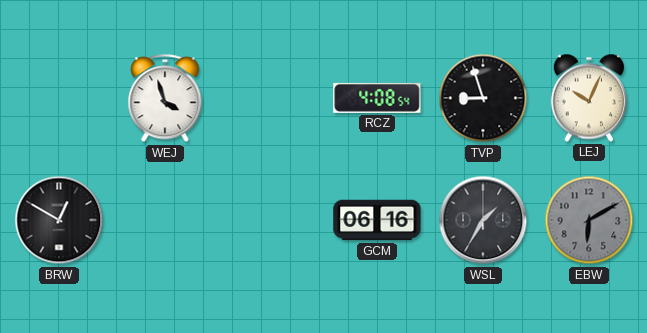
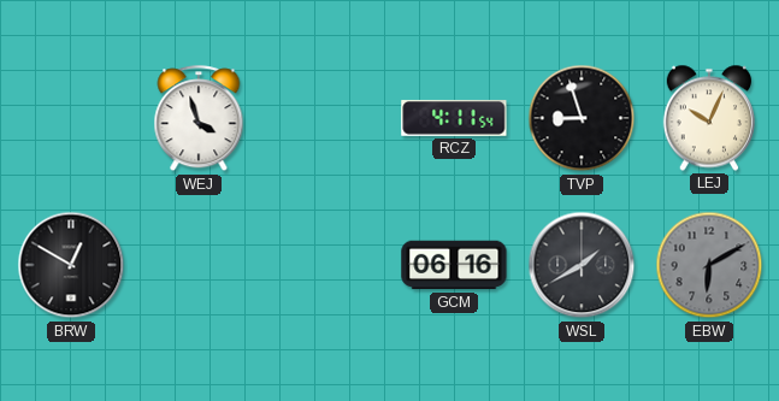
RCZ: 4:08 -> 4:11 (454, 118)
WSL: 1:35 -> 1:40 (582, 265)
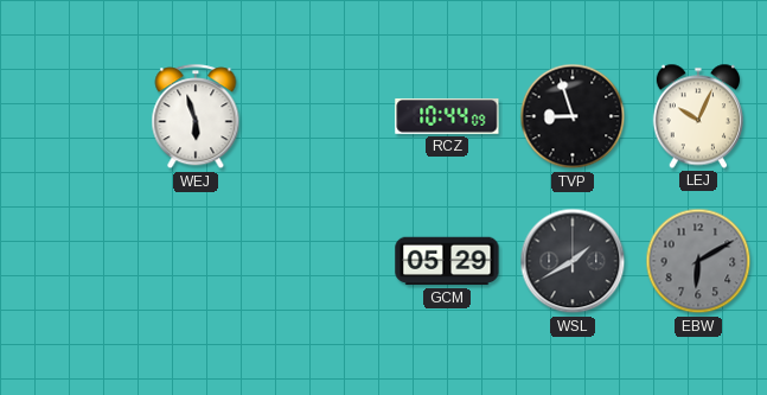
WEJ: 3:57 -> 5:57 (196, 117)
RCZ: 4:11 -> 10:44 (447, 116)
BRW: 12:50 -> none (71, 265)
GCM: 06:16 -> 05:29 (447, 261)
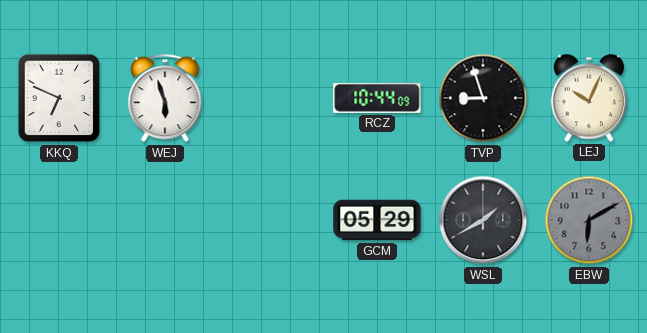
KKQ: none -> 6:49 (59, 98)
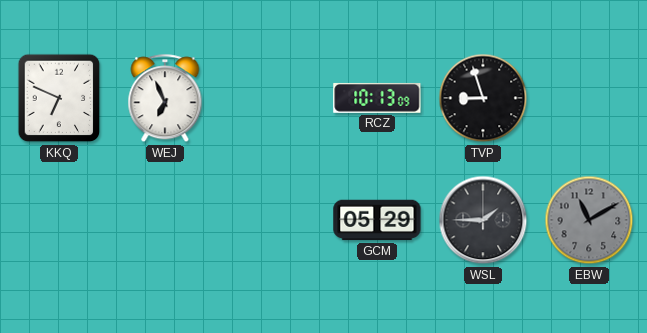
WEJ: 5:57 -> 6:56 (165, 99)
RCZ: 10:44 -> 10:13 (377, 98)
LEJ: 10:04 -> none (588, 98)
WSL: 1:40 -> 1:45 (483, 220)
EBW: 6:10 -> 11:10 (589, 220)
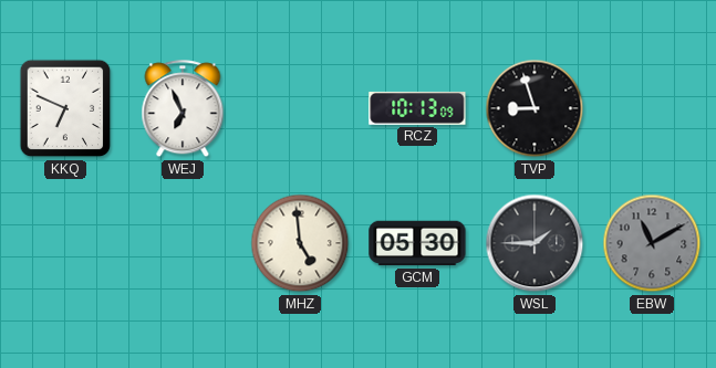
MHZ: none -> 4:59 (300, 243)
GCM: 05:29 -> 05:30 (417, 243)
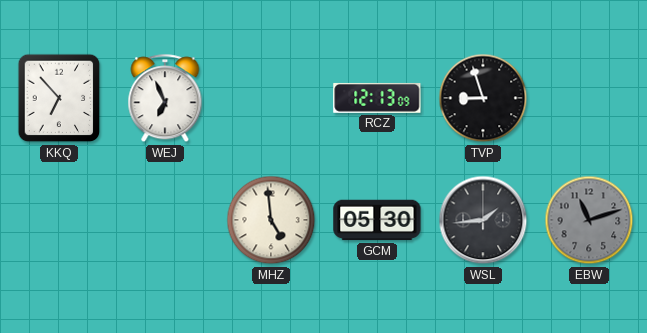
KKQ: 6:49 -> 6:53 (59, 98)
RCZ: 10:13 -> 12:13 (377, 98)
WSL: 1:45 -> 1:44 (483, 220)
EBW: 11:10 -> 11:12 (589, 220)
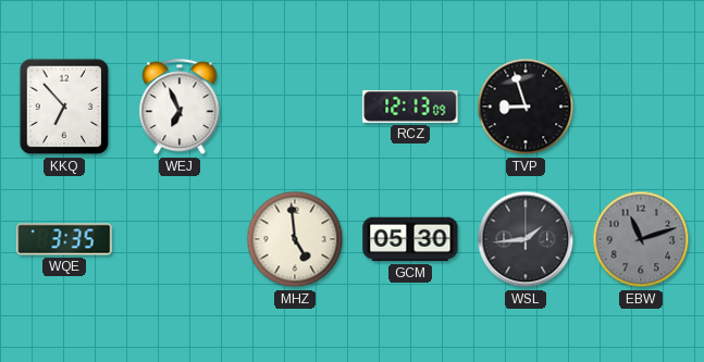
WQE: none -> 3:35 (64, 239)
